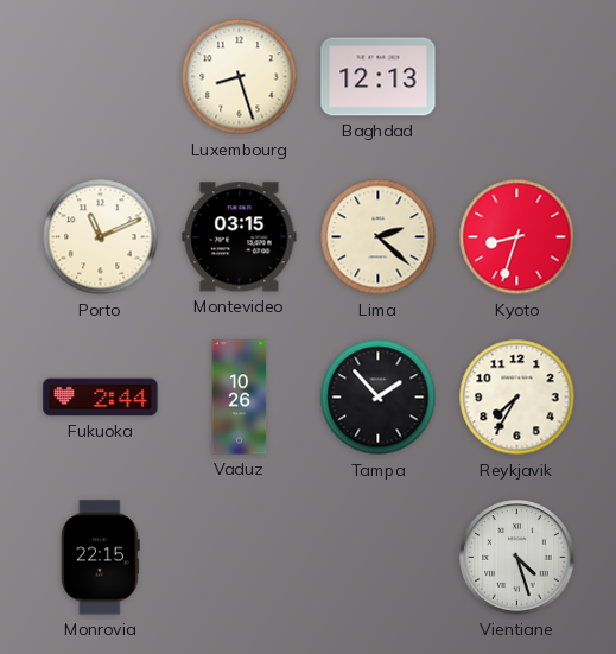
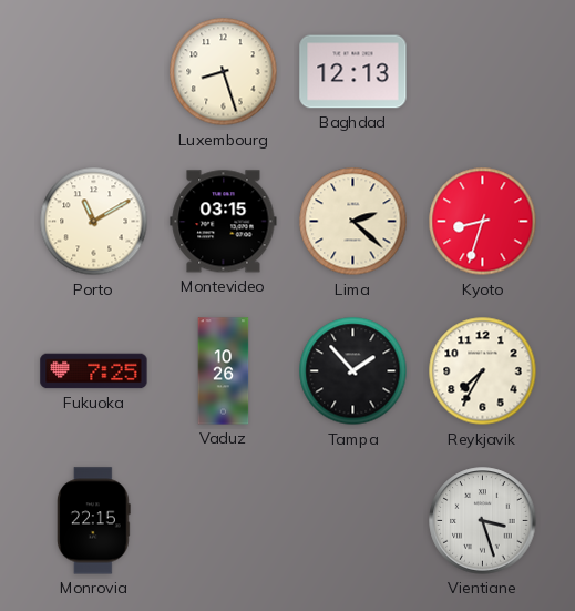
Porto: 11:11 -> 11:10 (94, 222)
Fukuoka: 2:44 -> 7:25 (94, 371)
Vientiane: 4:27 -> 3:27 (483, 521)
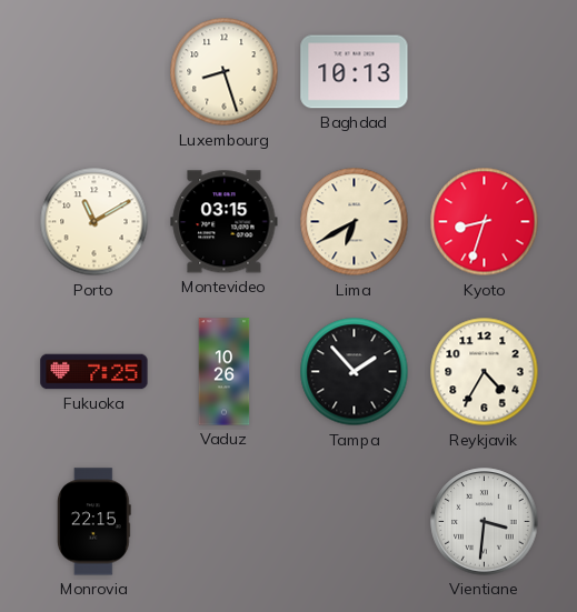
Baghdad: 12:13 -> 10:13 (355, 72)
Lima: 2:22 -> 6:40 (355, 222)
Reykjavik: 7:35 -> 4:35 (485, 372)
Vientiane: 3:27 -> 3:31 (485, 522)
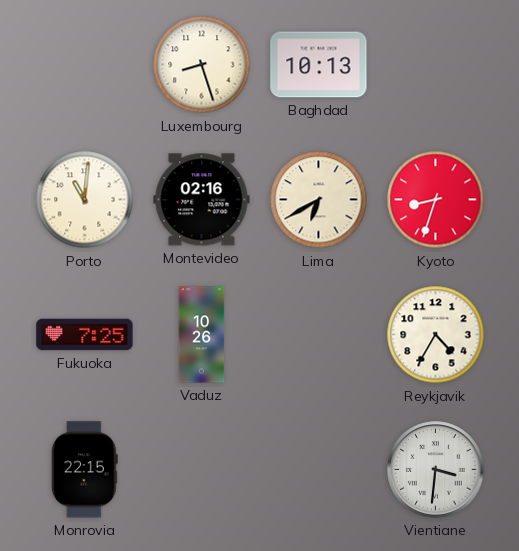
Porto: 11:10 -> 11:01 (85, 200)
Montevideo: 03:15 -> 02:16 (202, 200)
Tampa: 1:53 -> none (355, 372)
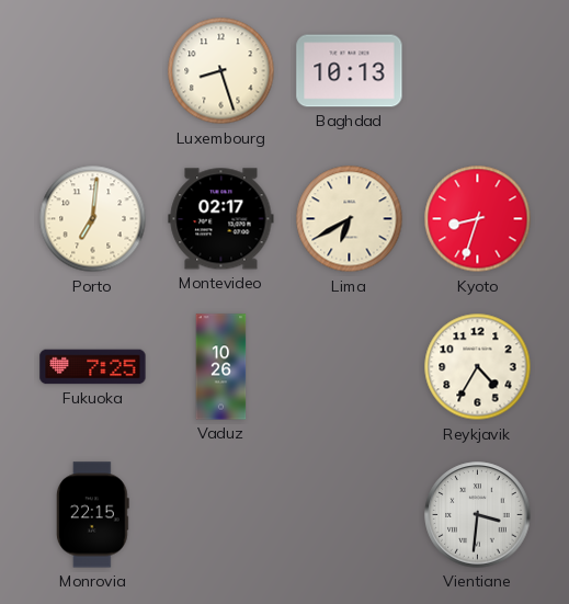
Porto: 11:01 -> 7:01 (93, 219)
Montevideo: 02:16 -> 02:17 (221, 219)
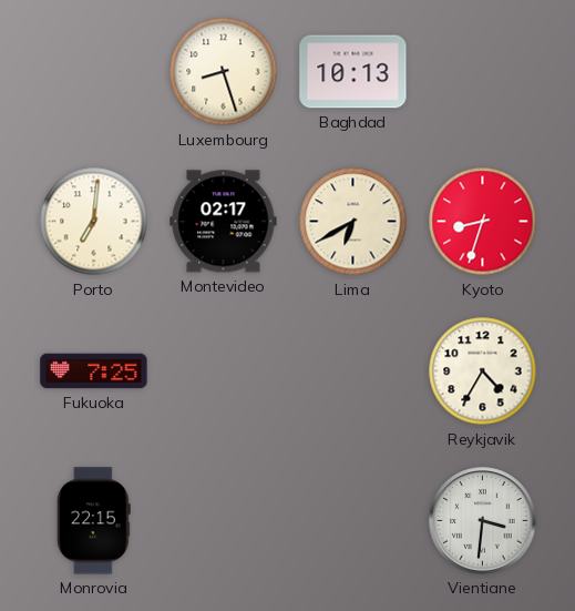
Vaduz: 10:26 -> none (221, 367)
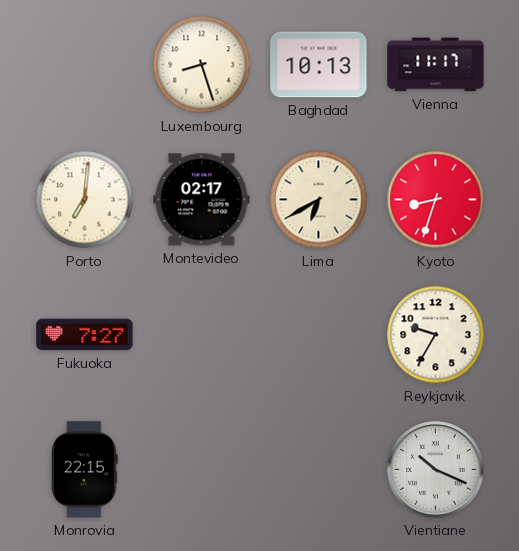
Vienna: none -> 11:17 (436, 65)
Fukuoka: 7:25 -> 7:27 (85, 335)
Reykjavik: 4:35 -> 9:35 (436, 335)
Vientiane: 3:31 -> 10:19 (436, 470)
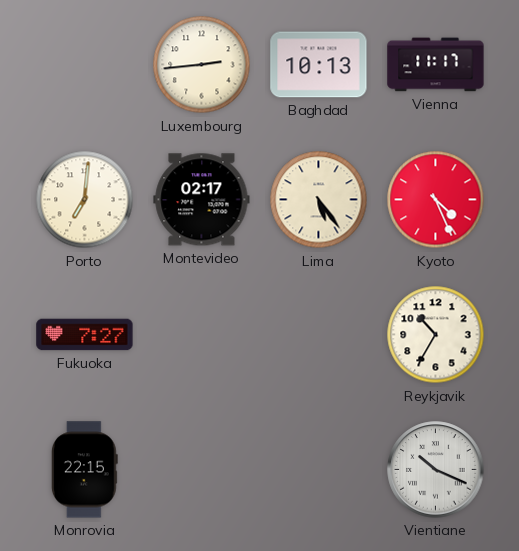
Luxembourg: 8:27 -> 2:44 (202, 65)
Lima: 6:40 -> 5:24 (319, 200)
Kyoto: 8:33 -> 4:26 (436, 200)
Reykjavik: 9:35 -> 10:35 (436, 335)
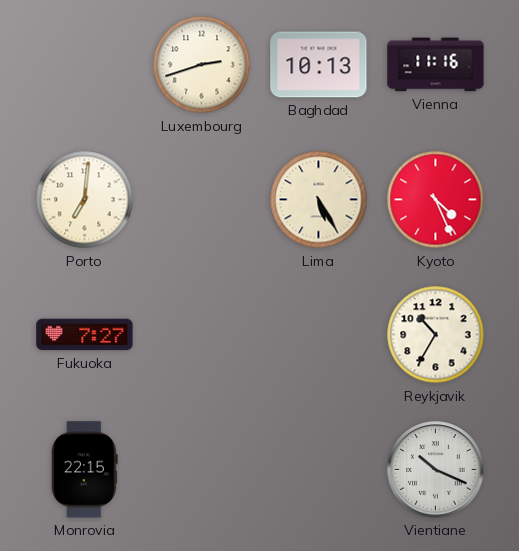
Luxembourg: 2:44 -> 2:42 (202, 65)
Vienna: 11:17 -> 11:16 (436, 65)
Montevideo: 02:17 -> none (202, 200)
Lima: 5:24 -> 5:25 (319, 200)
